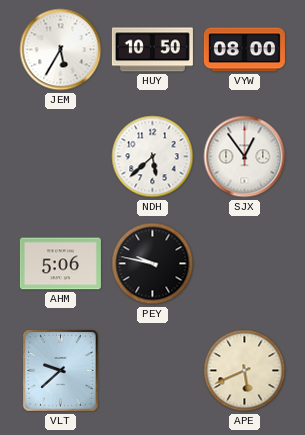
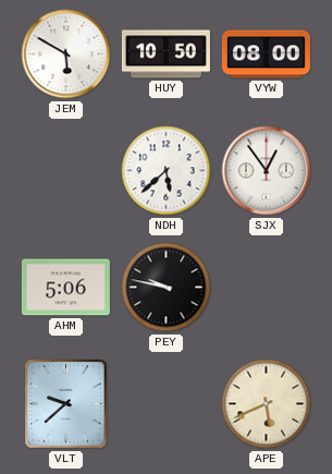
JEM: 5:35 -> 5:50 (66, 54)
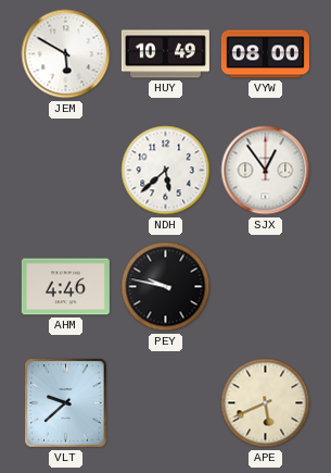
HUY: 10:50 -> 10:49 (165, 54)
AHM: 5:06 -> 4:46 (65, 287)
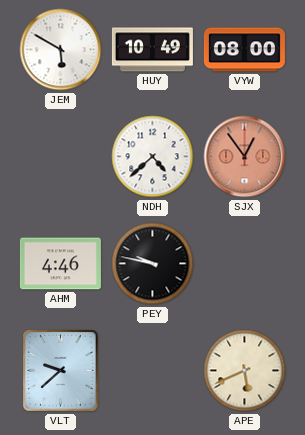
NDH: 5:38 -> 4:38 (153, 157)
SJX dial: white -> salmon (245, 157)
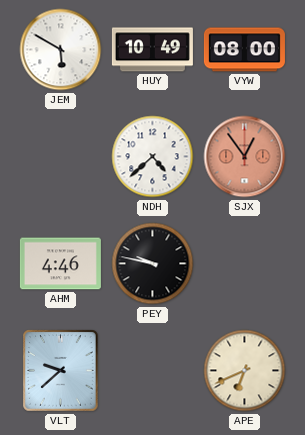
APE: 5:41 -> 6:41 (245, 371)
